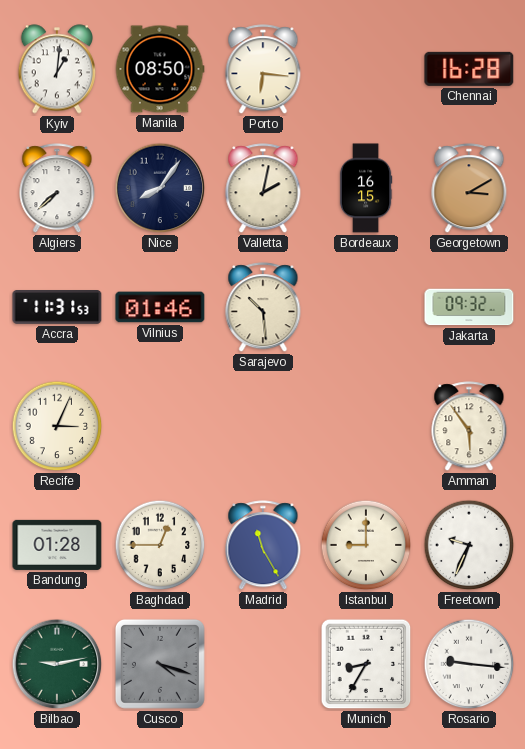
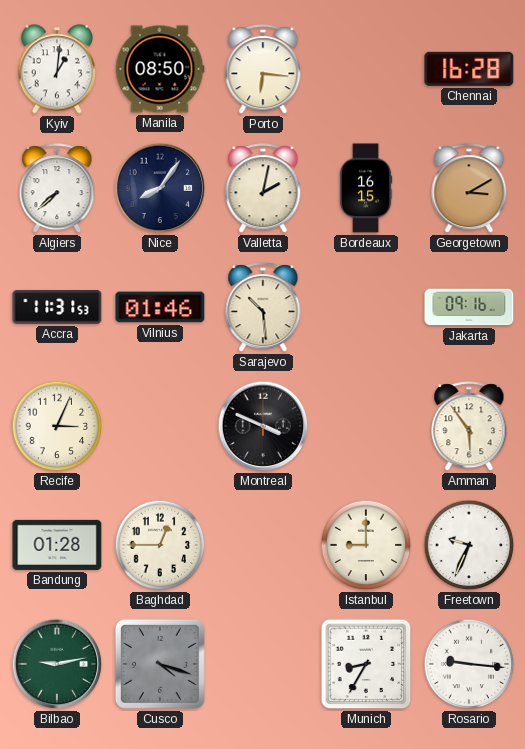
Jakarta: 09:32 -> 09:16 (469, 307)
Montreal: none -> 3:49 (263, 426)
Madrid: 11:25 -> none (263, 546)
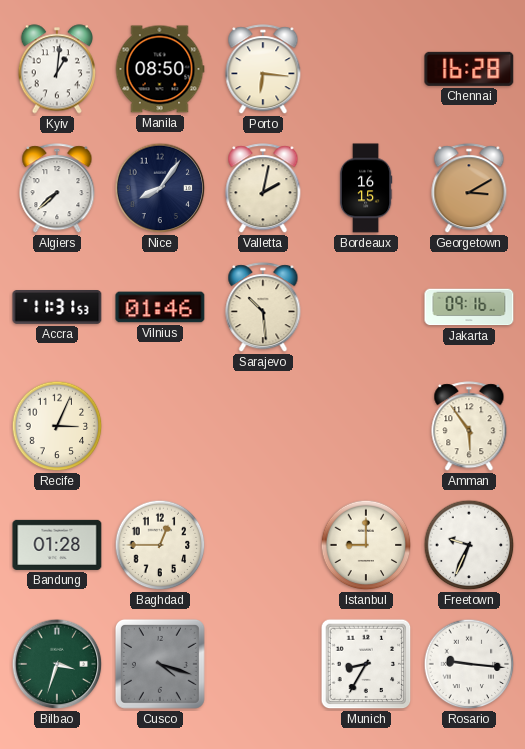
Montreal: 3:49 -> none (263, 426)
Bilbao: 9:13 -> 3:33 (57, 664)
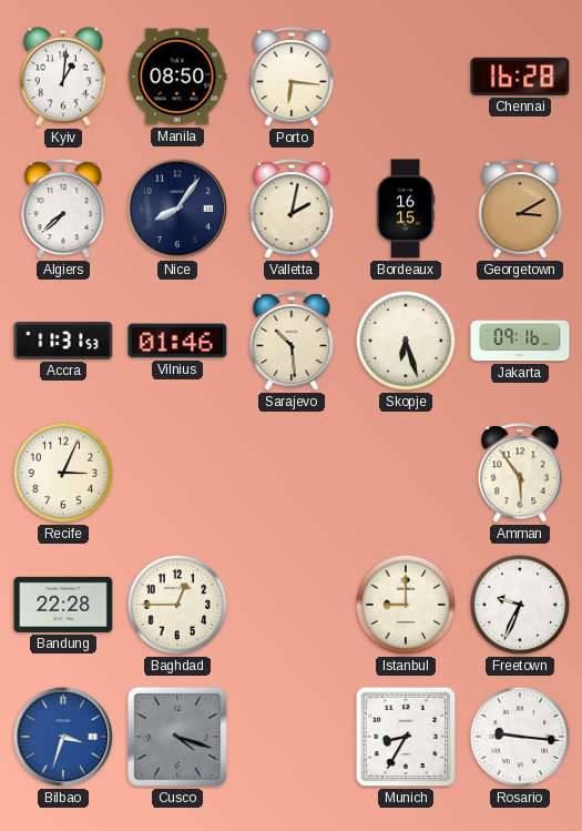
Skopje: none -> 6:27 (406, 341)
Bandung: 01:28 -> 22:28 (63, 605)
Bilbao dial: green -> blue (63, 737)
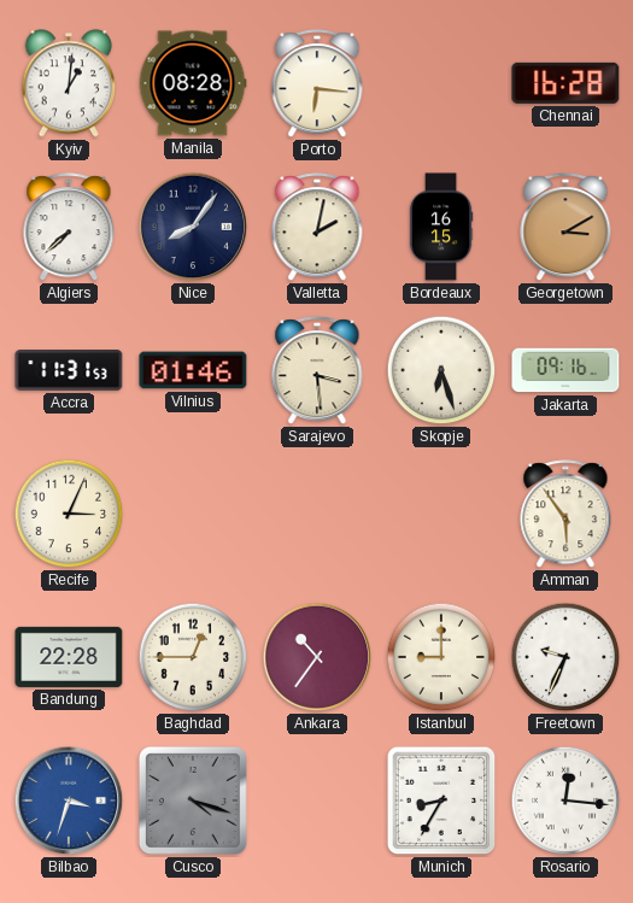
Manila: 08:50 -> 08:28 (193, 83)
Sarajevo: 10:29 -> 3:29 (317, 371)
Ankara: none -> 10:36 (317, 657)
Rosario: 9:16 -> 12:16 (565, 801)
